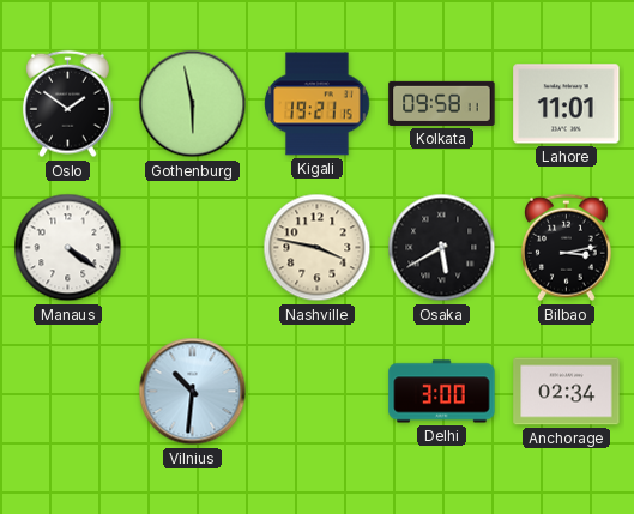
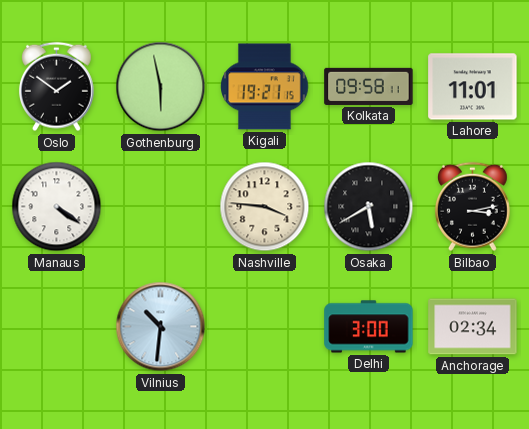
Nashville: 3:47 -> 3:46 (265, 207)
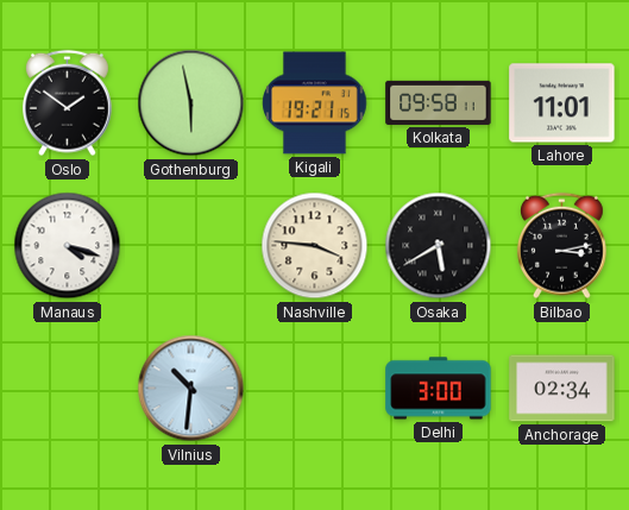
Manaus: 4:21 -> 4:18 (68, 246)
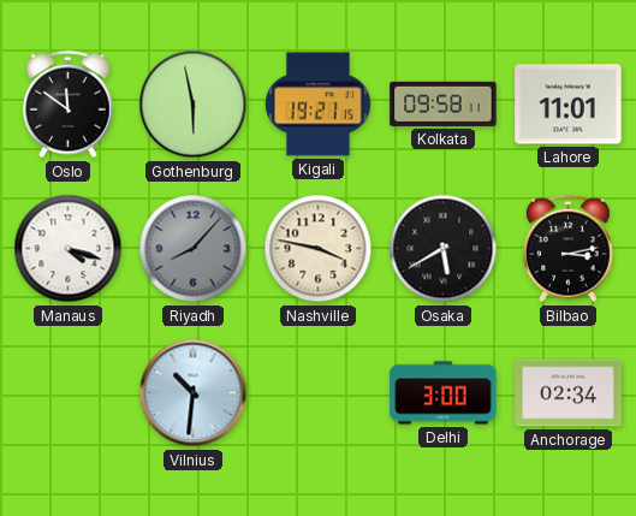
Oslo: 1:51 -> 11:51 (67, 105)
Riyadh: none -> 8:07 (194, 249)
Nashville: 3:46 -> 3:47 (319, 249)
